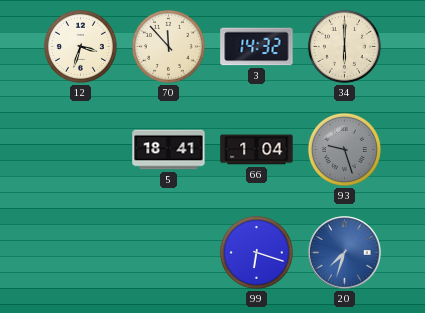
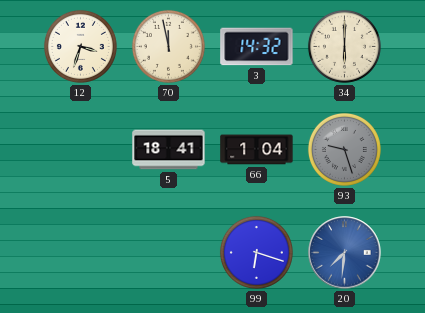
70: 11:53 -> 11:58 (168, 46)
20: 7:33 -> 7:31 (345, 253)
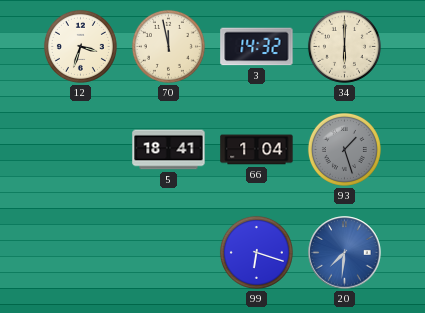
93: 9:27 -> 1:27 (344, 149)
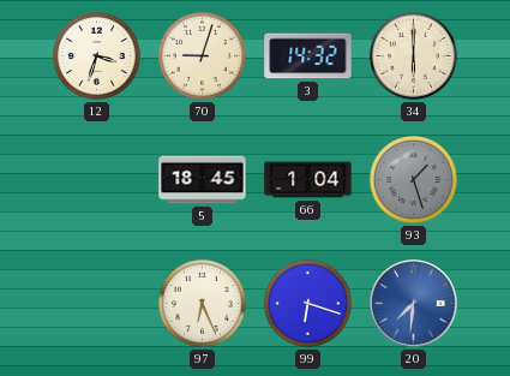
70: 11:58 -> 9:03 (202, 55)
5: 18:41 -> 18:45 (203, 180)
97: none -> 6:26 (202, 303)
